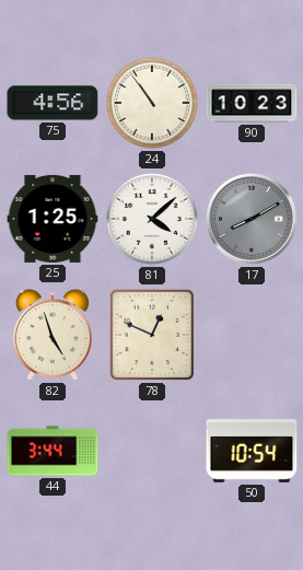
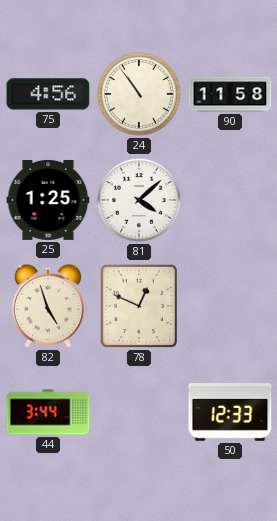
90: 10:23 -> 11:58 (230, 94)
17: 8:10 -> none (252, 219)
50: 10:54 -> 12:33 (230, 413)
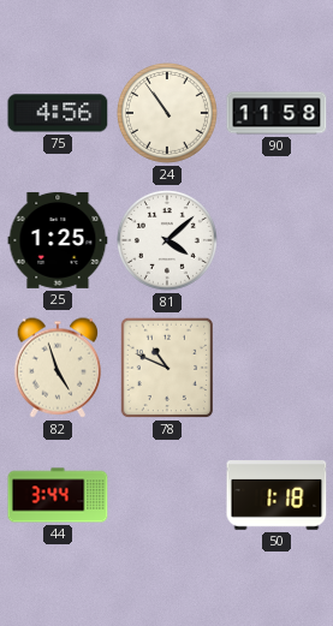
78: 12:49 -> 10:49 (167, 368)
50: 12:33 -> 1:18 (276, 496)
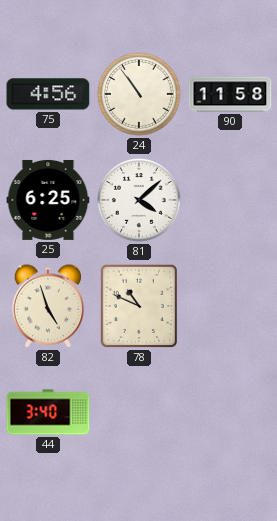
25: 1:25 -> 6:25 (48, 200)
44: 3:44 -> 3:40 (48, 412)
50: 1:18 -> none (276, 496)
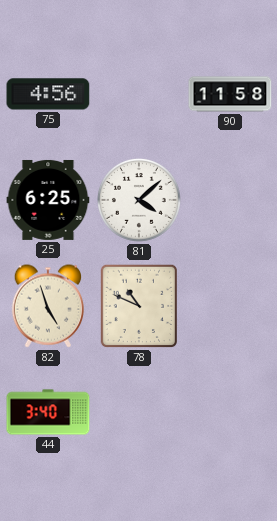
24: 10:54 -> none (139, 94)
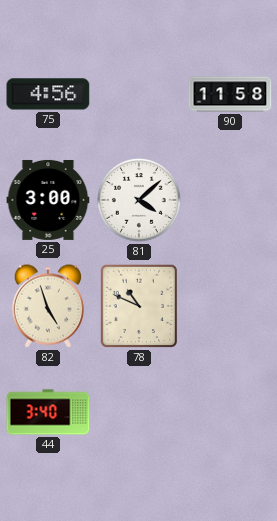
25: 6:25 -> 3:00 (48, 200)
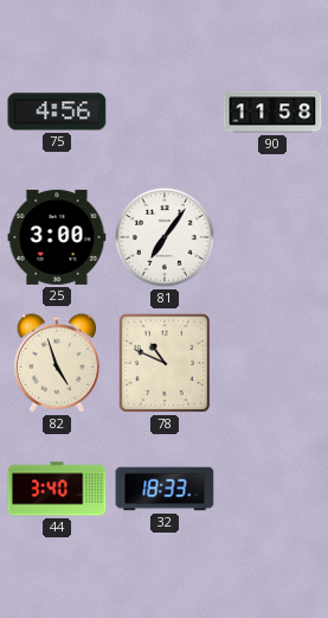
81: 4:08 -> 7:06 (165, 237)
32: none -> 18:33 (165, 489)
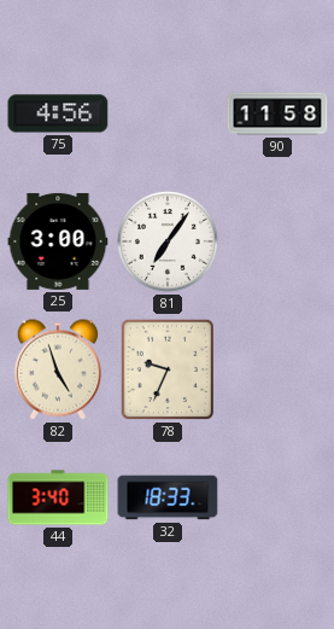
78: 10:49 -> 9:34 (168, 369)
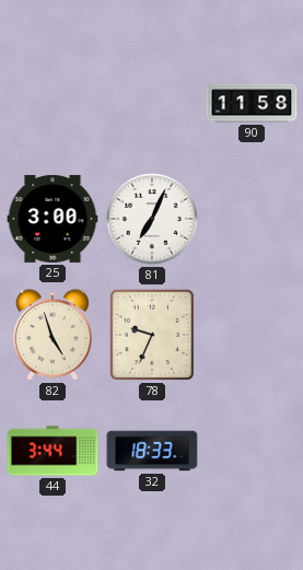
75: 4:56 -> none (58, 113)
81: 7:06 -> 7:04 (152, 219)
44: 3:40 -> 3:44 (53, 451)
